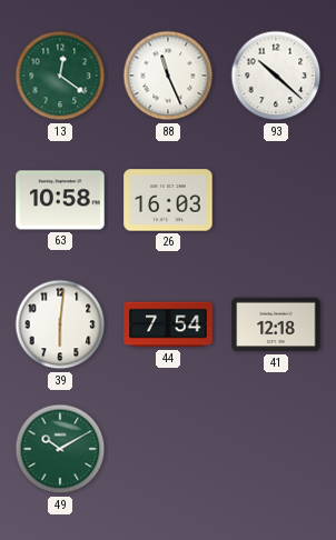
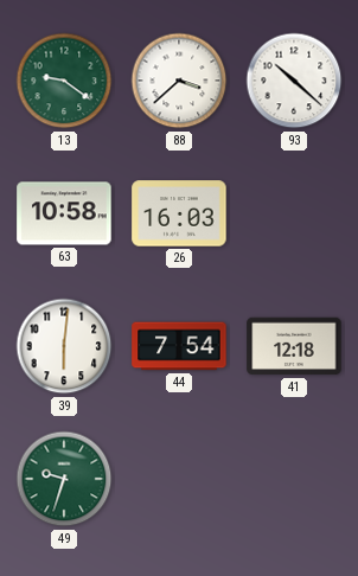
13: 12:21 -> 9:21 (64, 81)
88: 11:26 -> 3:38 (179, 81)
49: 10:10 -> 9:33 (64, 479)
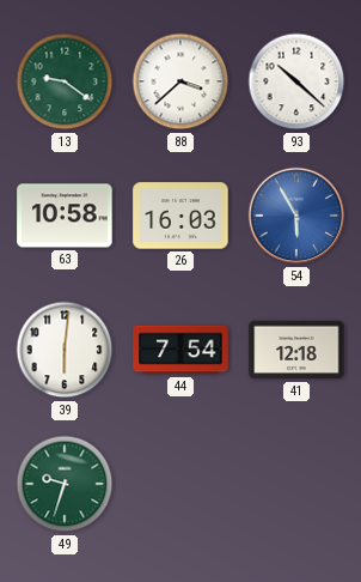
54: none -> 5:55 (296, 216)
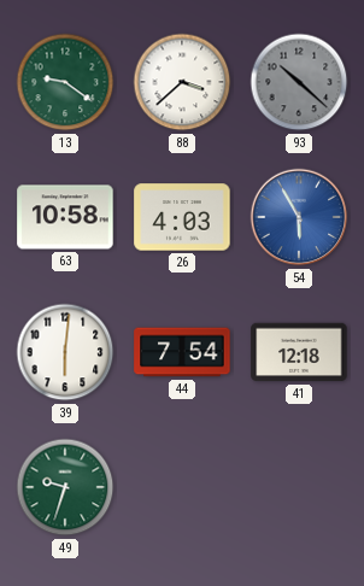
93 dial: white -> grey (299, 82)
26: 16:03 -> 4:03 (182, 217)
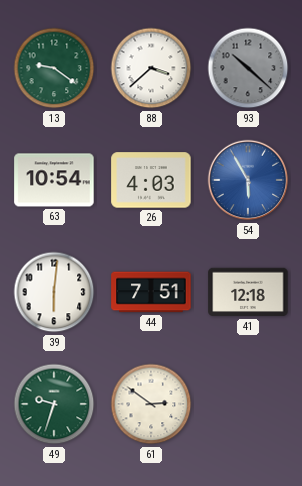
63: 10:58 -> 10:54 (54, 180)
44: 7:54 -> 7:51 (151, 292)
61: none -> 2:51 (151, 404)
